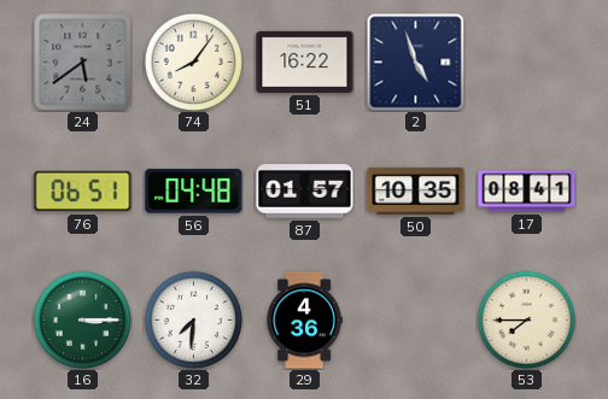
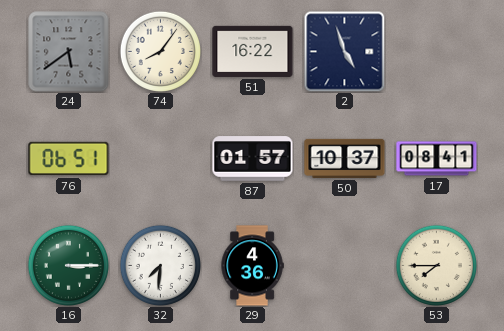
56: 04:48 -> none (194, 192)
50: 10:35 -> 10:37 (345, 158)
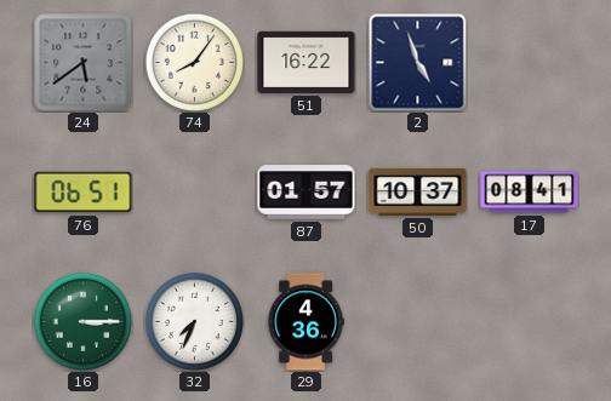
32: 7:31 -> 7:34 (194, 321)
53: 7:45 -> none (436, 265)
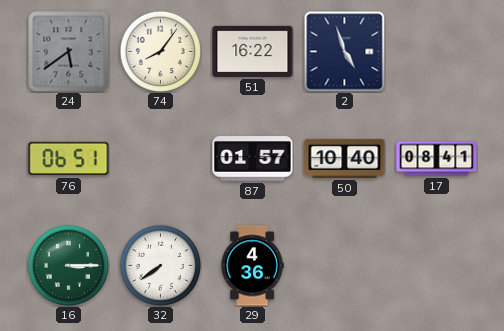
50: 10:37 -> 10:40 (345, 158)
32: 7:34 -> 7:39 (160, 265)
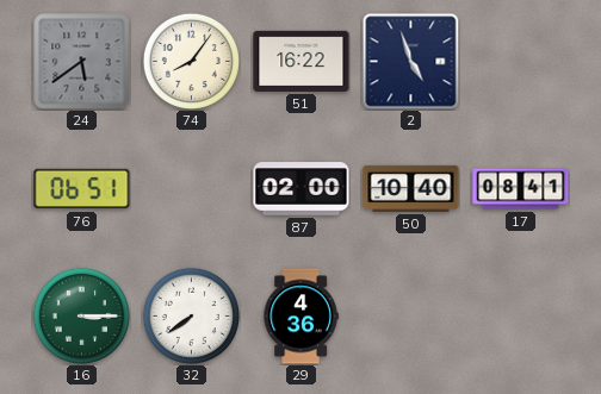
87: 01:57 -> 02:00 (302, 189)
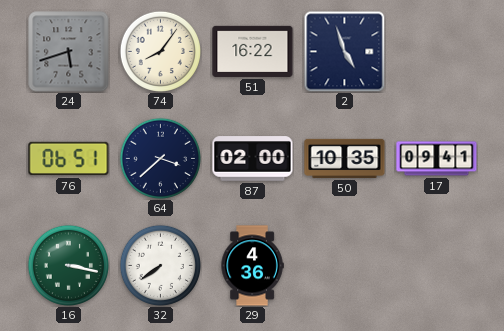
24: 5:39 -> 5:42 (69, 52)
64: none -> 3:38 (160, 158)
50: 10:40 -> 10:35 (345, 158)
17: 08:41 -> 09:41 (437, 159)
16: 3:15 -> 3:17 (68, 265)
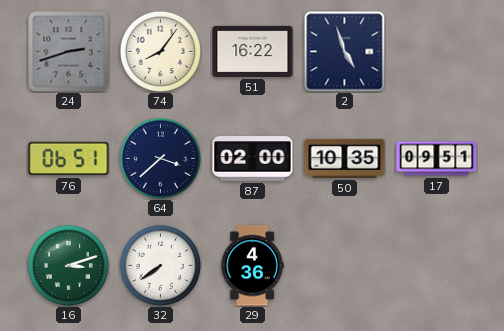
24: 5:42 -> 2:42 (69, 52)
17: 09:41 -> 09:51 (437, 159)
16: 3:17 -> 3:12 (68, 265)
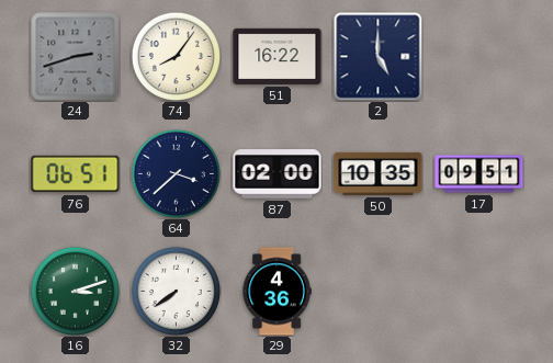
2: 4:57 -> 5:00 (377, 56)
